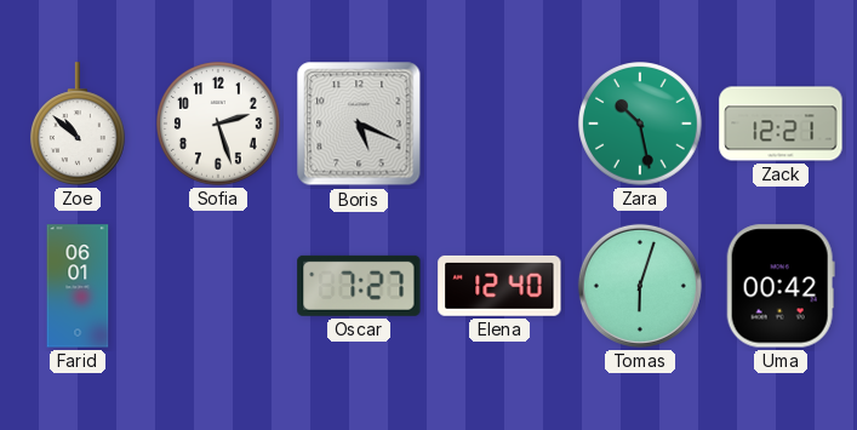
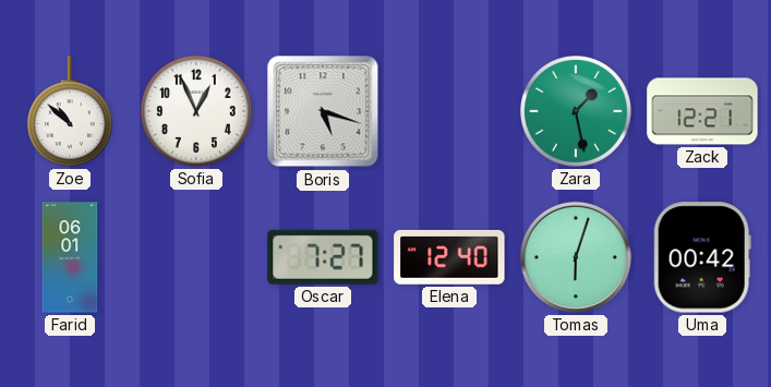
Sofia: 2:27 -> 12:56 (197, 112)
Boris: 5:19 -> 5:18 (323, 111)
Zara: 10:28 -> 1:28 (577, 112)
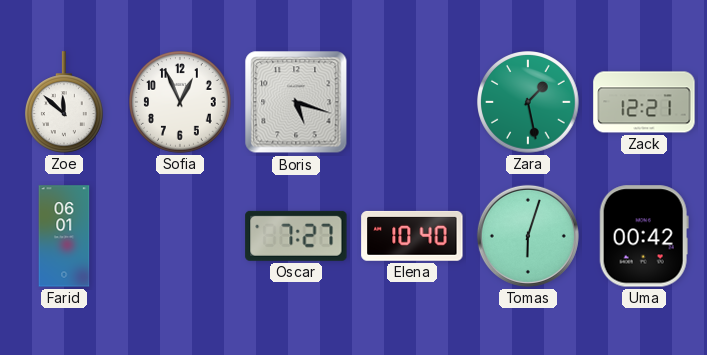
Zoe: 10:52 -> 11:52 (65, 102)
Elena: 12:40 -> 10:40 (412, 236)
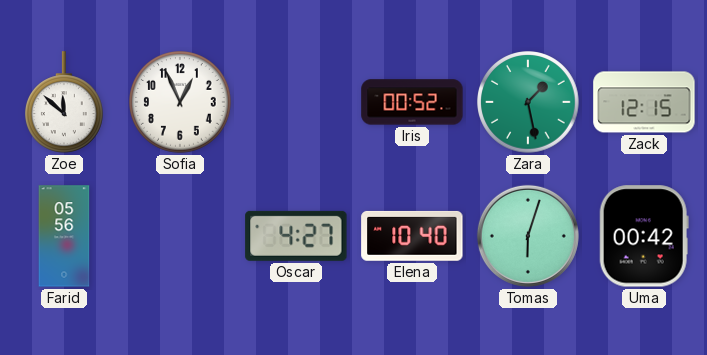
Boris: 5:18 -> none (296, 102)
Iris: none -> 00:52 (412, 102)
Zack: 12:21 -> 12:15 (644, 102)
Farid: 06:01 -> 05:56 (64, 236)
Oscar: 7:27 -> 4:27 (296, 236)
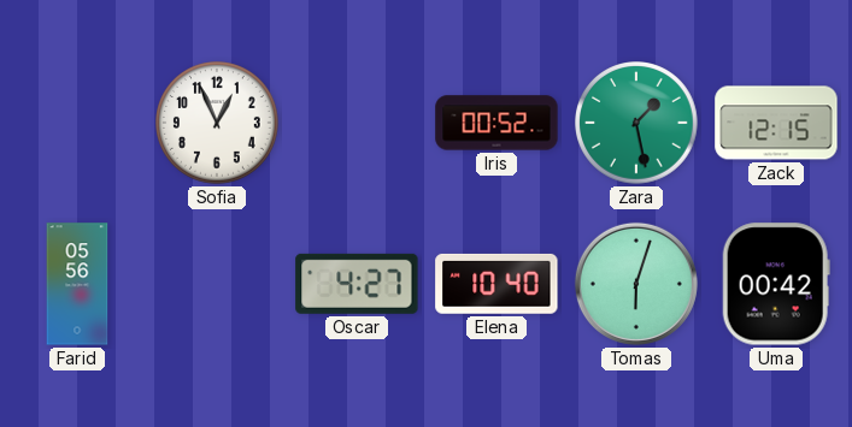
Zoe: 11:52 -> none (65, 102)
